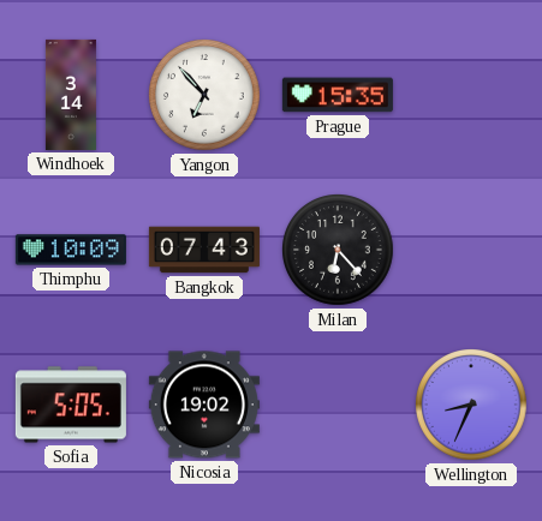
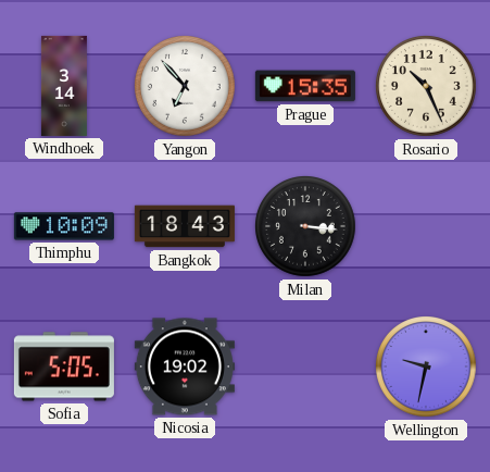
Rosario: none -> 10:26 (427, 87)
Bangkok: 07:43 -> 18:43 (185, 226)
Milan: 6:23 -> 3:16 (306, 227)
Wellington: 8:34 -> 9:32 (427, 368)
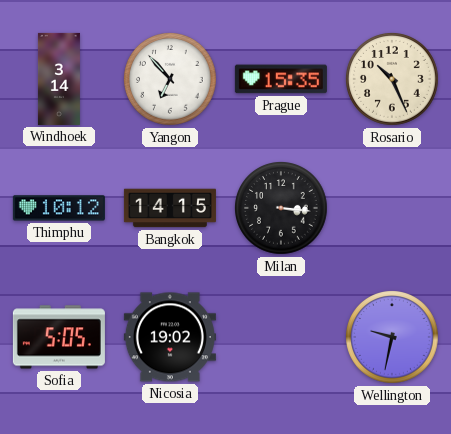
Thimphu: 10:09 -> 10:12 (59, 208)
Bangkok: 18:43 -> 14:15 (170, 208)
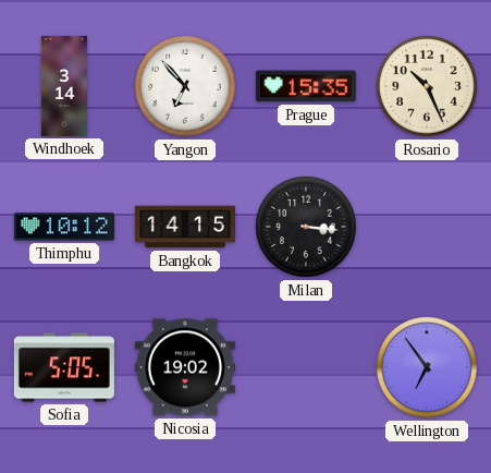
Wellington: 9:32 -> 6:54 (428, 368)
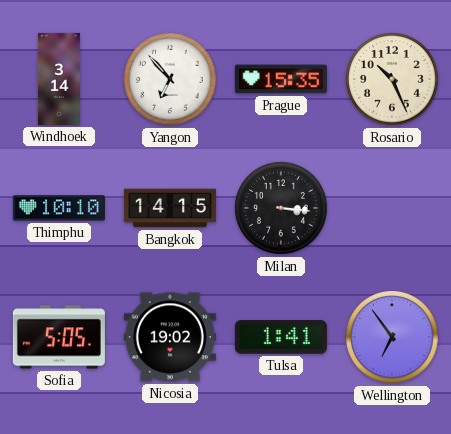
Thimphu: 10:12 -> 10:10 (59, 208)
Tulsa: none -> 1:41 (281, 337)
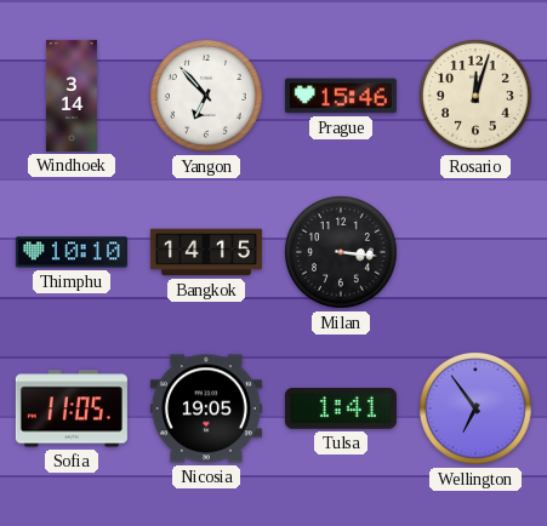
Prague: 15:35 -> 15:46 (341, 96)
Rosario: 10:26 -> 12:03 (477, 97)
Sofia: 5:05 -> 11:05 (72, 408)
Nicosia: 19:02 -> 19:05 (206, 408)
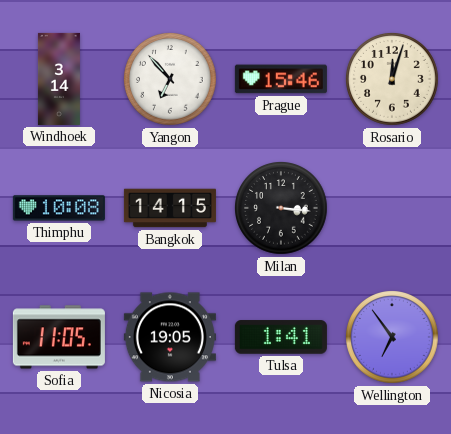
Thimphu: 10:10 -> 10:08 (59, 208)
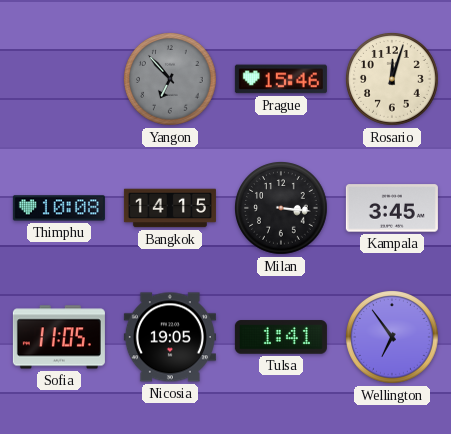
Windhoek: 3:14 -> none (59, 79)
Yangon dial: white -> grey (171, 80)
Kampala: none -> 3:45 (392, 208)
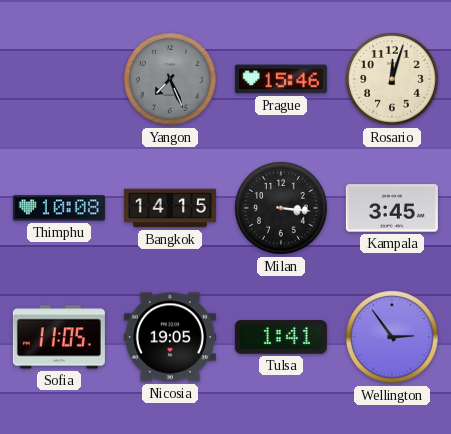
Yangon: 6:53 -> 7:26 (171, 80)
Wellington: 6:54 -> 2:54 (393, 338)
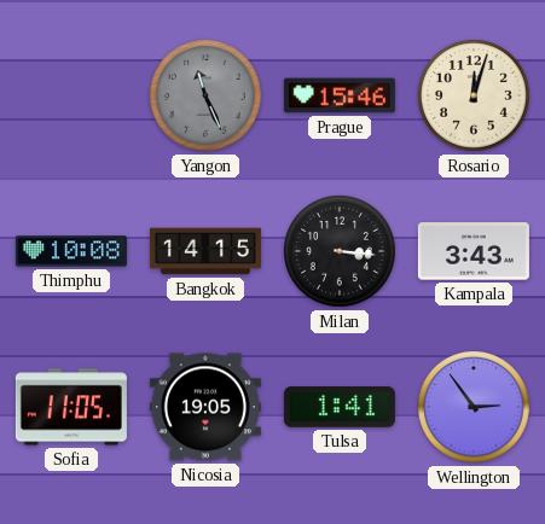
Yangon: 7:26 -> 11:26 (207, 97)
Kampala: 3:45 -> 3:43 (474, 251)
